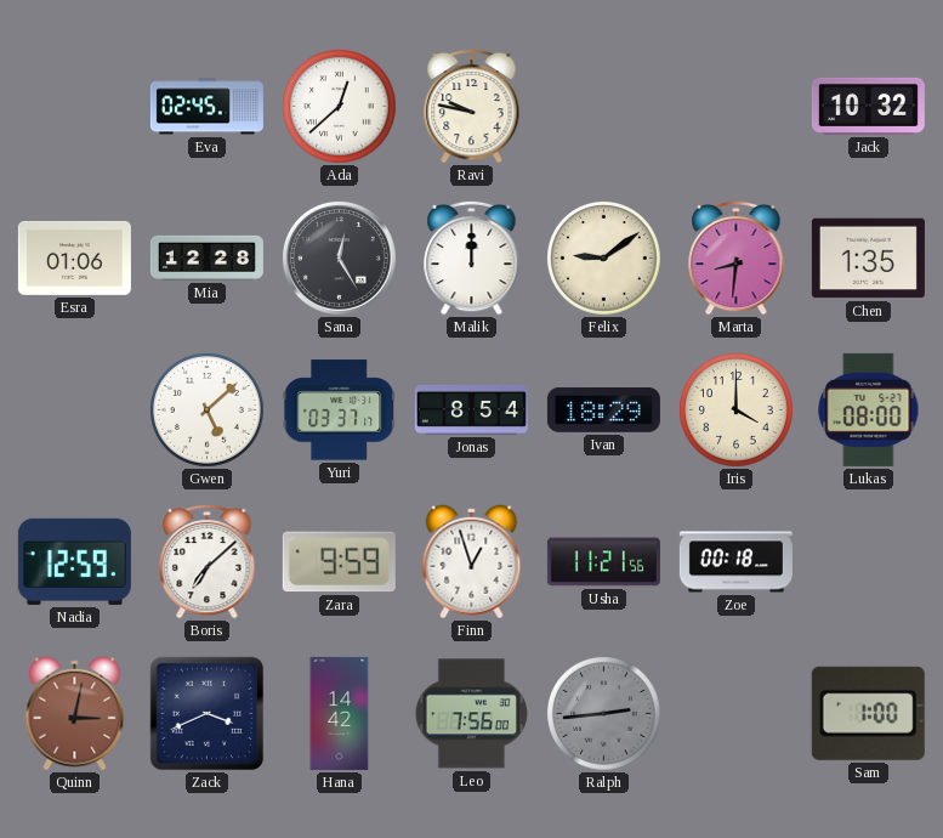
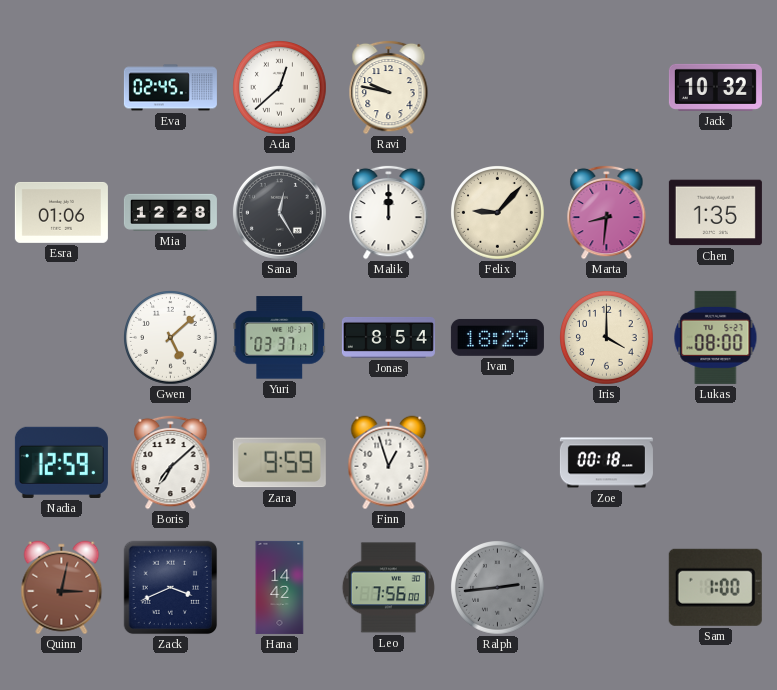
Felix: 9:09 -> 9:07 (498, 213)
Usha: 11:21 -> none (603, 562)
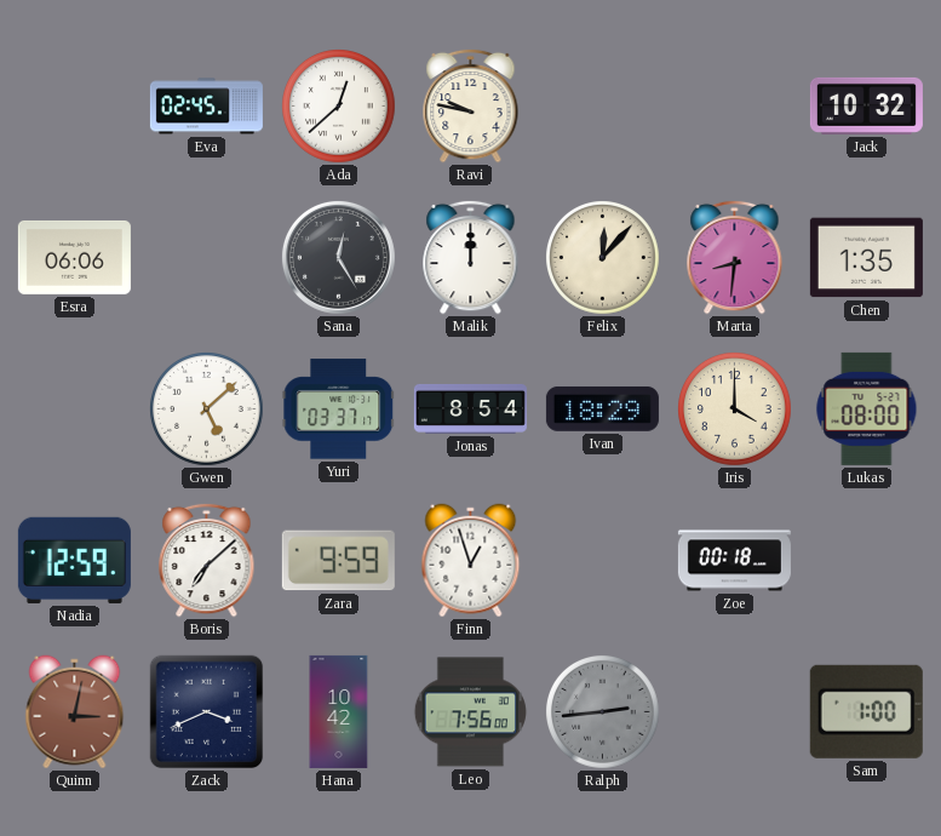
Esra: 01:06 -> 06:06 (74, 257)
Mia: 12:28 -> none (170, 212)
Felix: 9:07 -> 12:07 (603, 258)
Hana: 14:42 -> 10:42 (339, 711)
